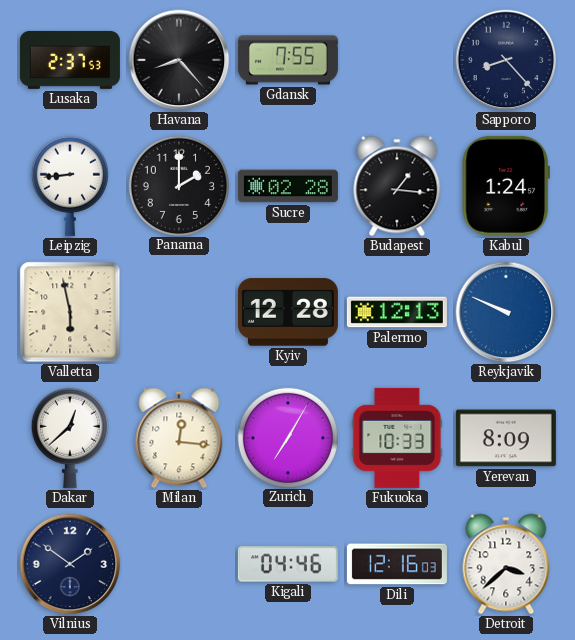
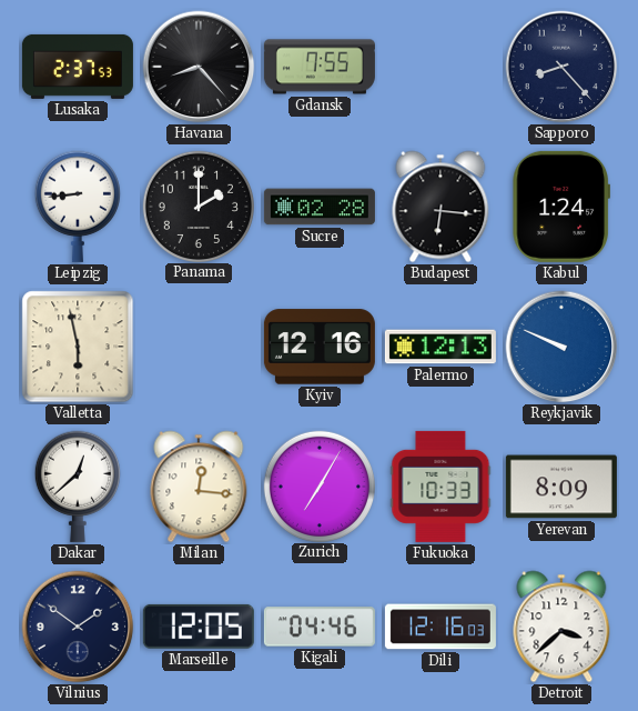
Budapest: 1:16 -> 6:16 (440, 207)
Kyiv: 12:28 -> 12:16 (320, 347)
Marseille: none -> 12:05 (199, 627)
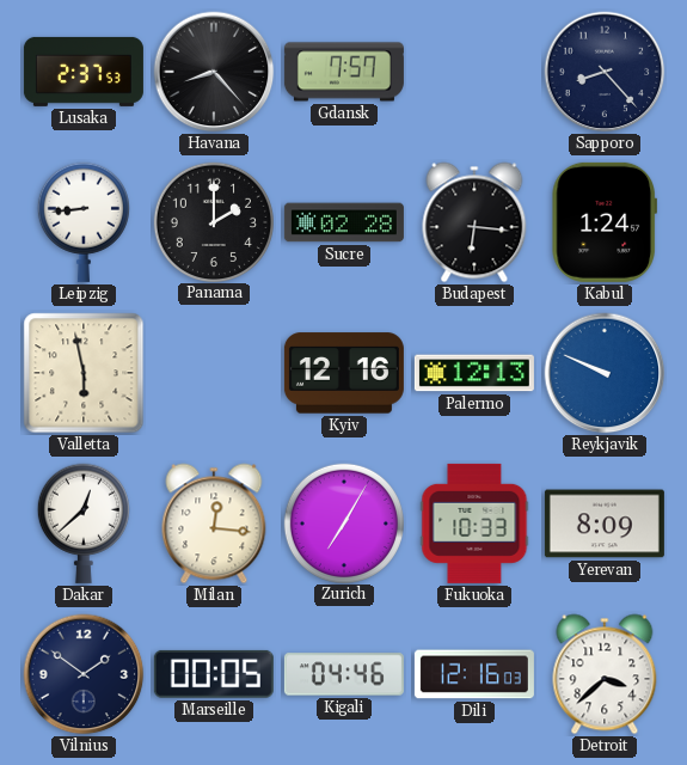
Gdansk: 7:55 -> 7:57 (344, 72)
Marseille: 12:05 -> 00:05 (214, 674)
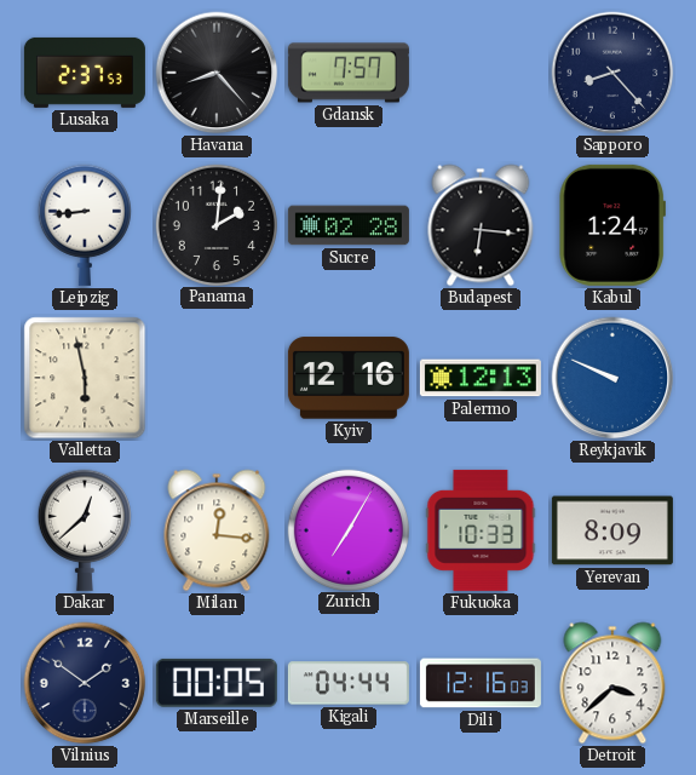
Panama: 2:00 -> 2:01 (215, 224)
Kigali: 04:46 -> 04:44 (349, 683)
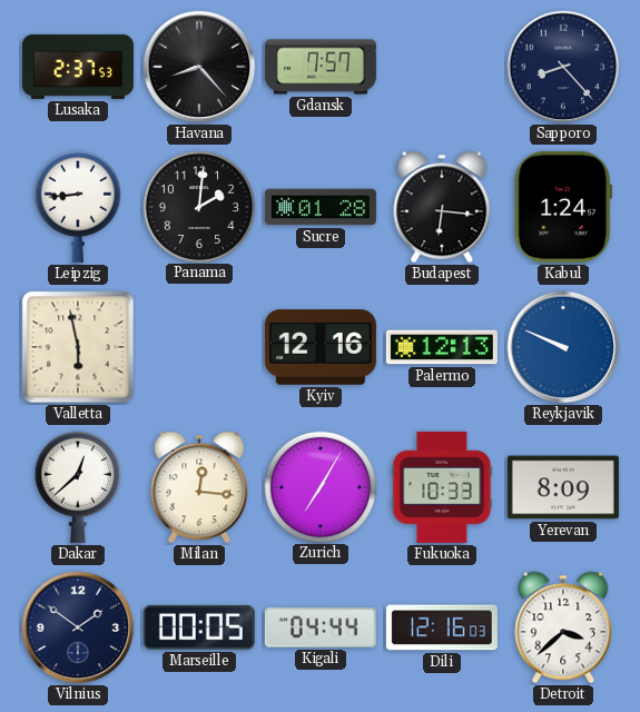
Sucre: 02:28 -> 01:28 (321, 207)
